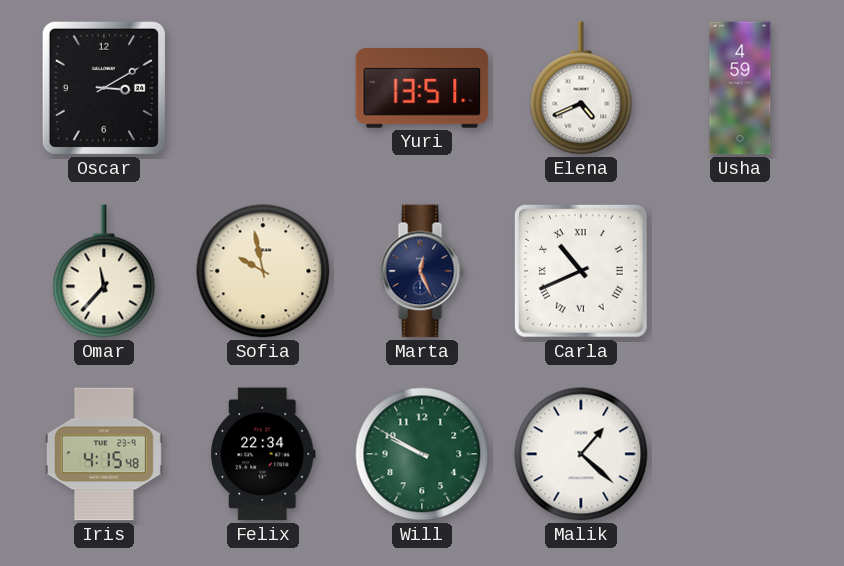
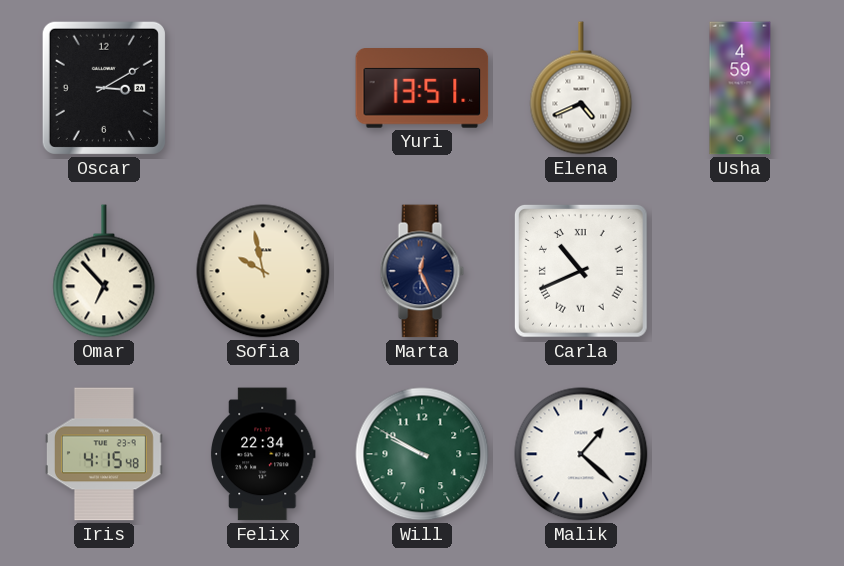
Omar: 11:37 -> 6:53 (104, 271)
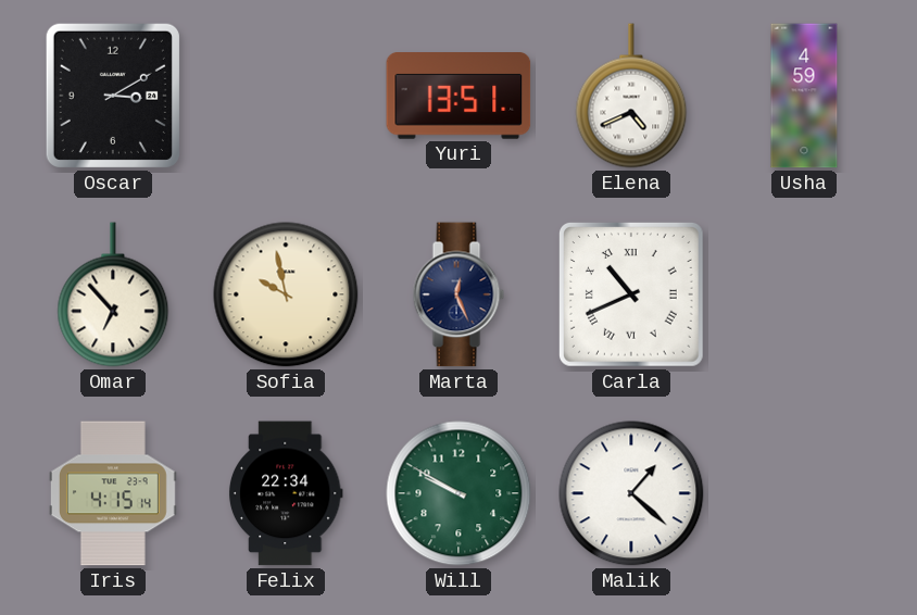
Iris: 4:15:48 -> 4:15:14 (113, 493)
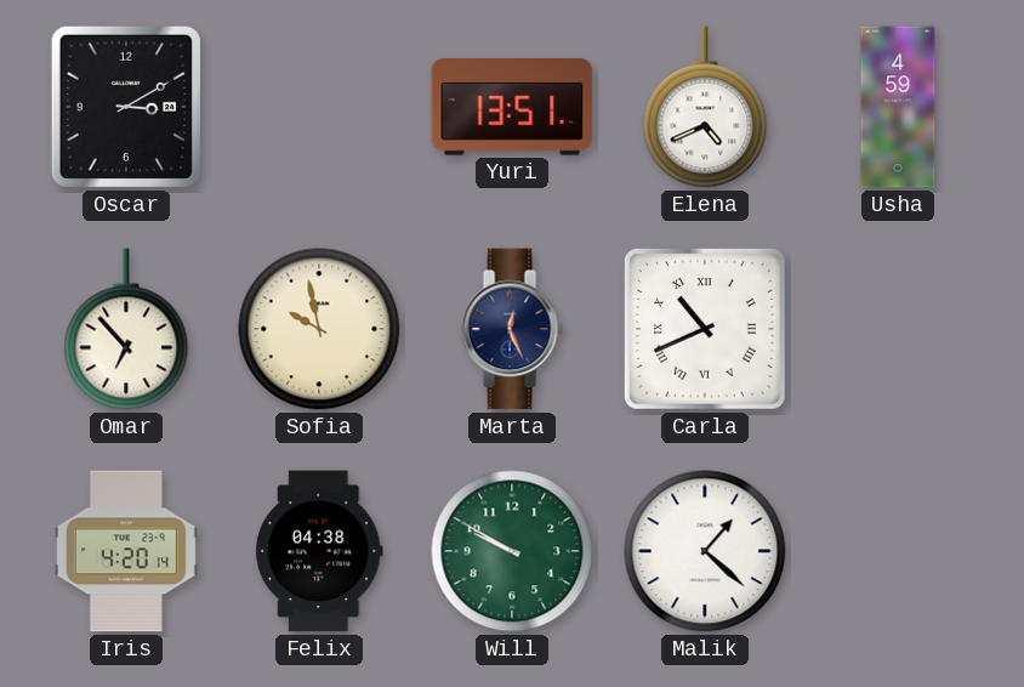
Iris: 4:15 -> 4:20 (126, 551)
Felix: 22:34 -> 04:38 (319, 551)
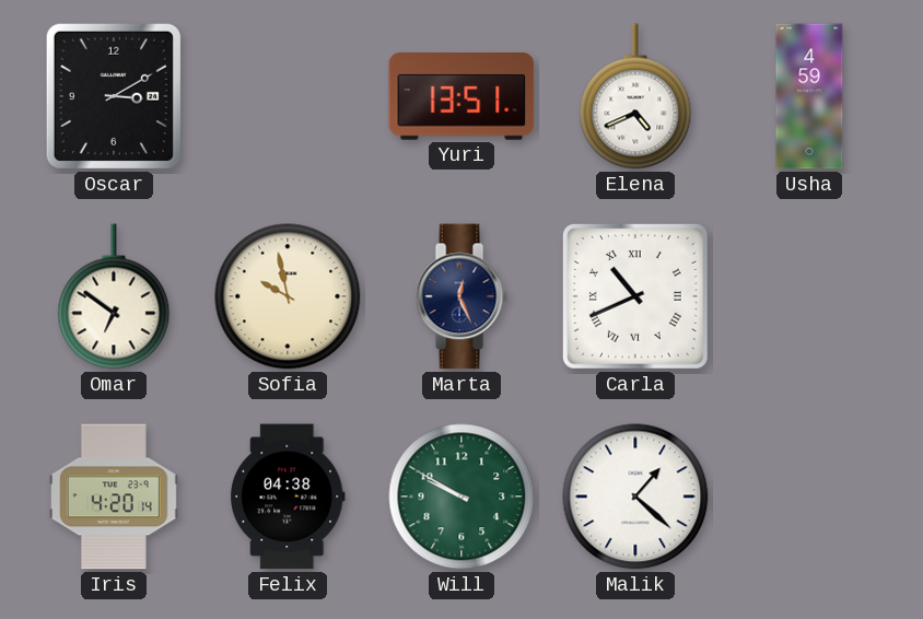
Omar: 6:53 -> 6:51 (114, 296)
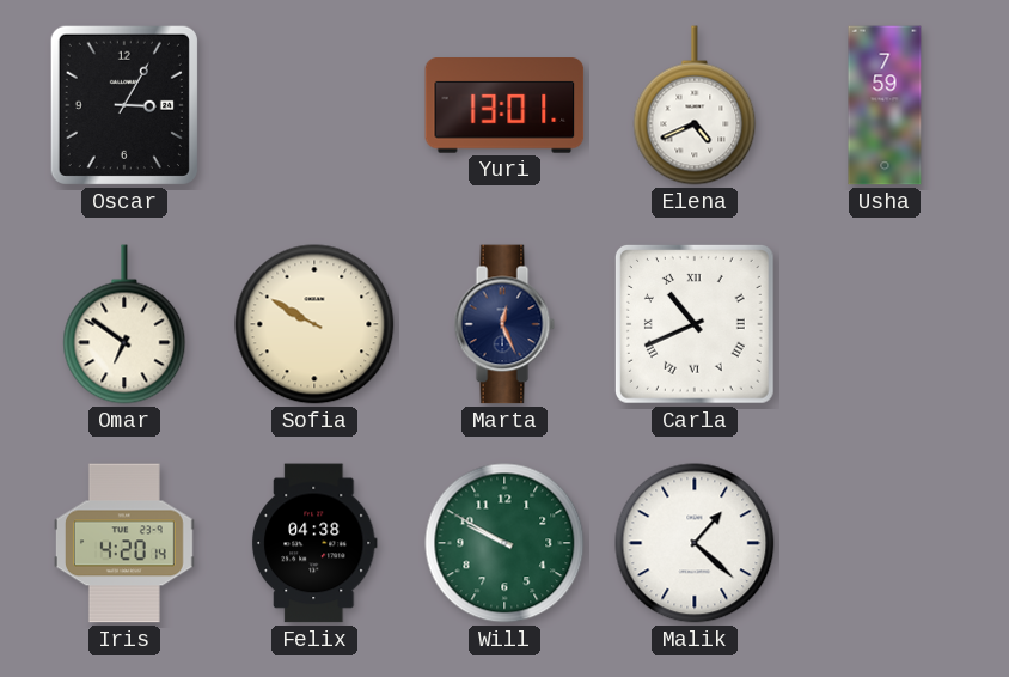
Oscar: 3:10 -> 3:05 (124, 105)
Yuri: 13:51 -> 13:01 (504, 106)
Usha: 4:59 -> 7:59 (885, 105)
Sofia: 9:58 -> 9:50 (314, 324)
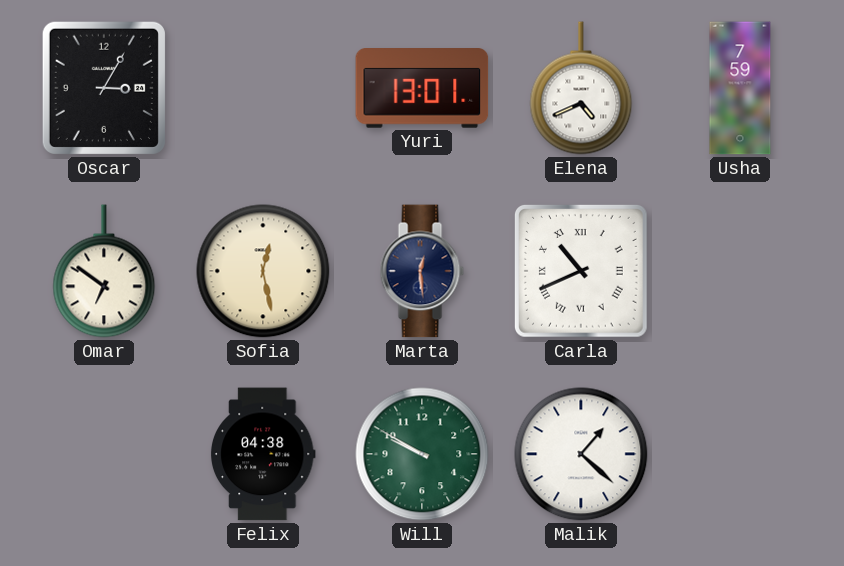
Sofia: 9:50 -> 12:28 (263, 271)
Marta: 12:26 -> 12:29 (422, 271)
Iris: 4:20 -> none (124, 543)
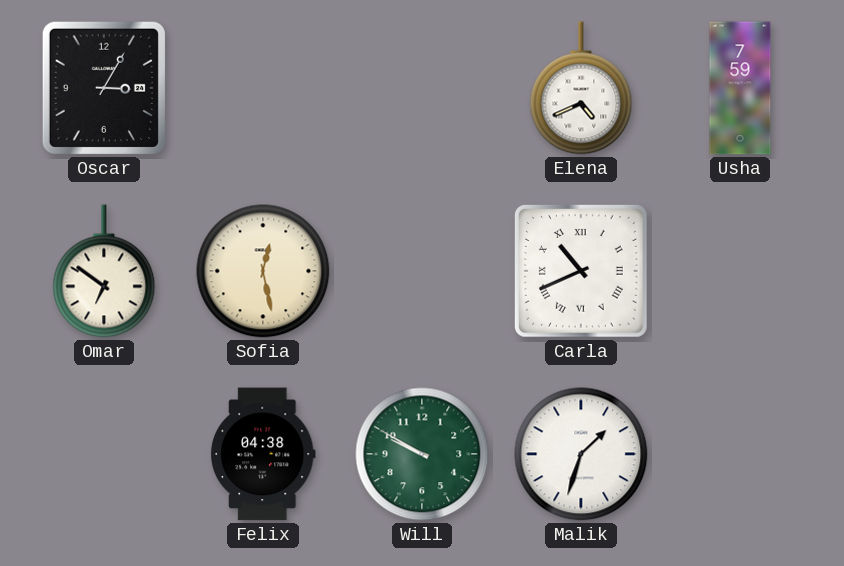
Yuri: 13:01 -> none (422, 89)
Marta: 12:29 -> none (422, 271)
Malik: 1:22 -> 1:33 (581, 454)
